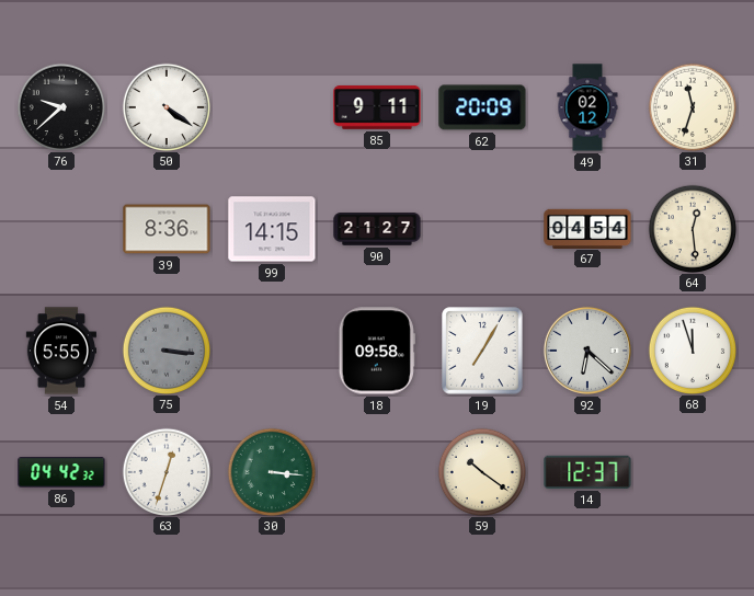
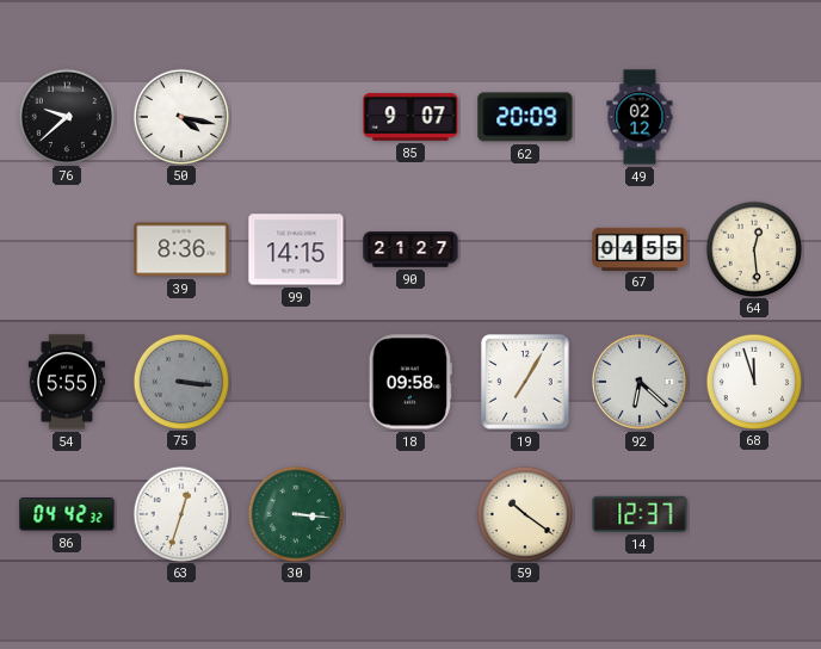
50: 4:21 -> 4:17 (180, 116)
85: 9:11 -> 9:07 (410, 117)
31: 11:33 -> none (692, 106)
67: 04:54 -> 04:55 (640, 248)
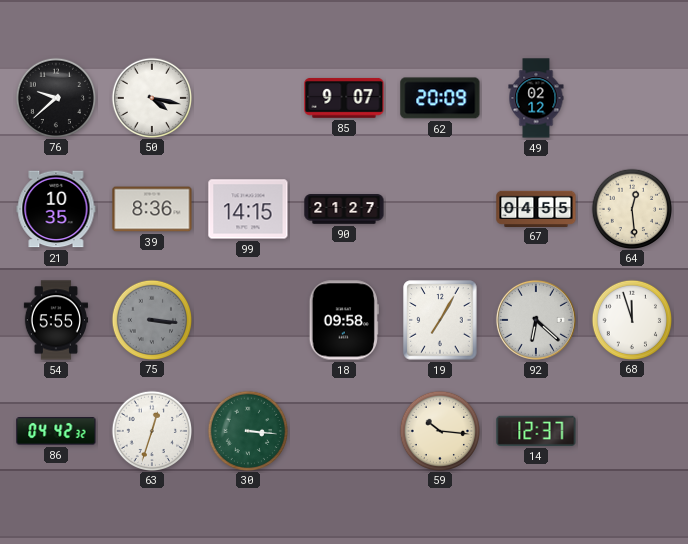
21: none -> 10:35 (56, 209)
59: 10:21 -> 10:16 (439, 430)
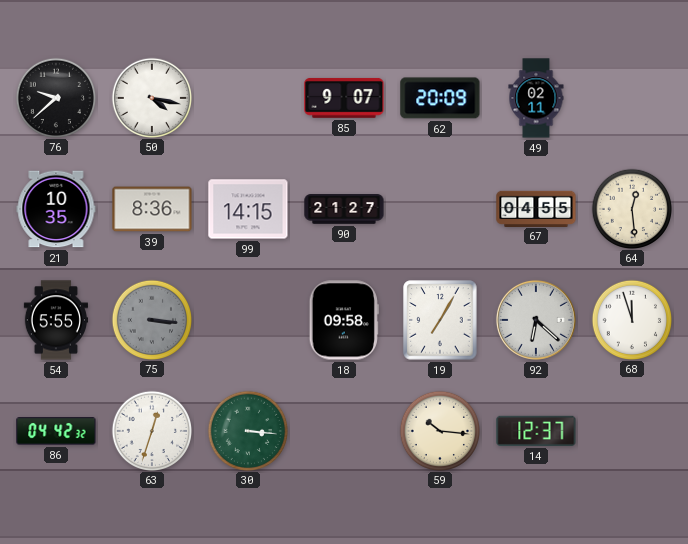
49: 02:12 -> 02:11 (536, 98)
